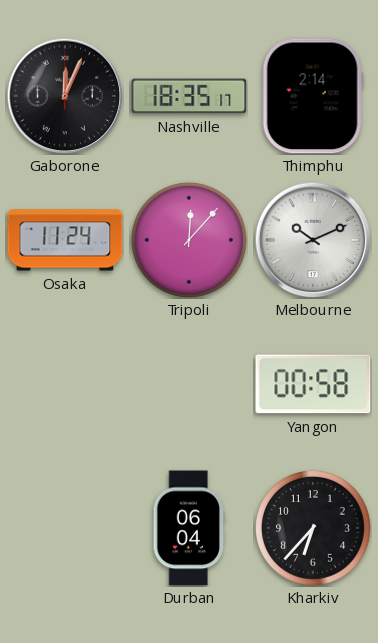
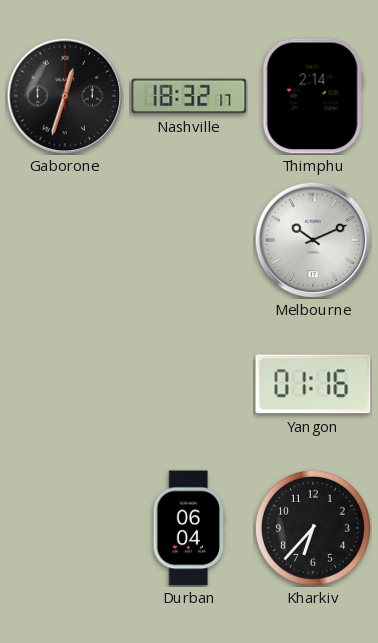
Gaborone: 12:04 -> 12:33 (65, 96)
Nashville: 18:35 -> 18:32 (189, 96)
Osaka: 11:24 -> none (65, 240)
Tripoli: 12:07 -> none (189, 240)
Yangon: 00:58 -> 01:16 (313, 384)
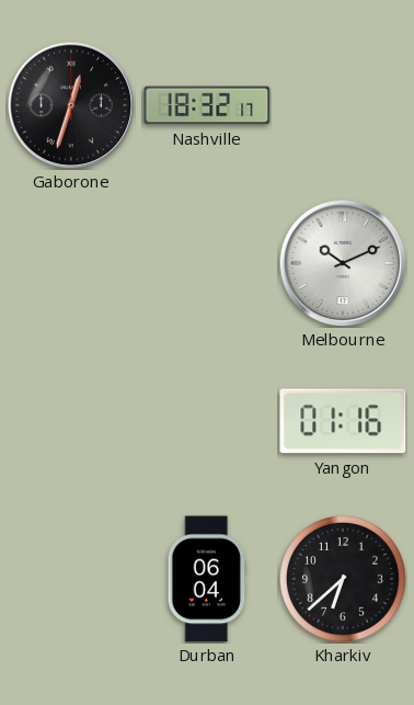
Thimphu: 2:14 -> none (313, 96)
Kharkiv: 6:37 -> 6:38 (343, 579)
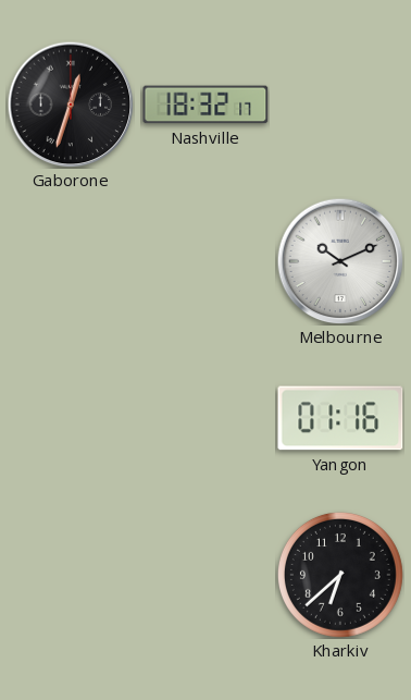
Durban: 06:04 -> none (206, 579)
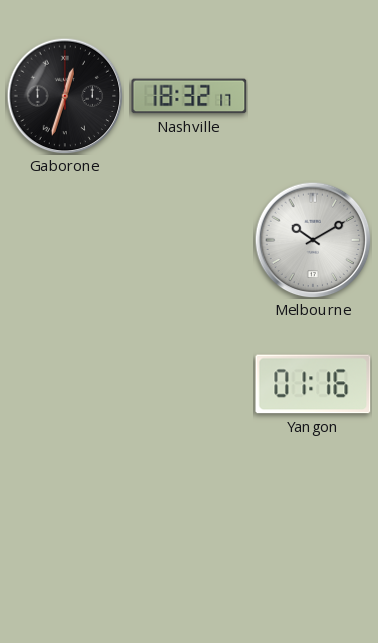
Melbourne: 10:11 -> 10:10 (313, 240)
Kharkiv: 6:38 -> none (340, 575)
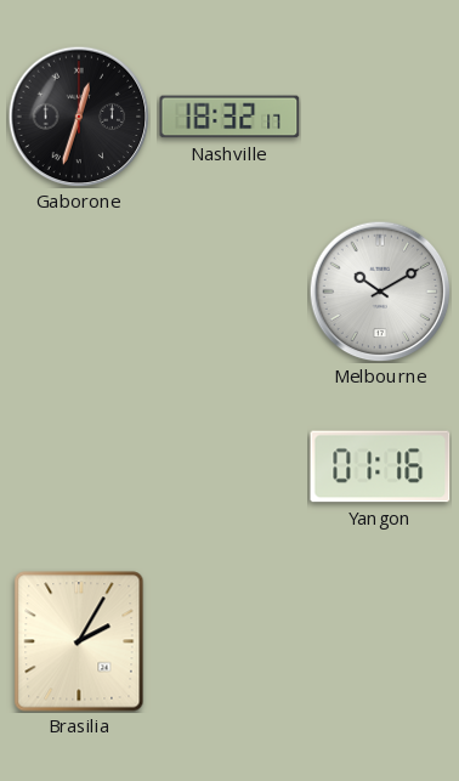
Brasilia: none -> 2:05 (79, 641)
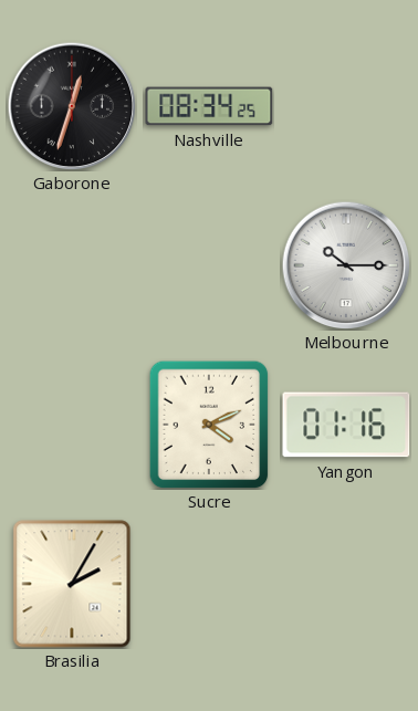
Nashville: 18:32 -> 08:34 (209, 106)
Melbourne: 10:10 -> 10:15 (346, 265)
Sucre: none -> 4:11 (209, 425)
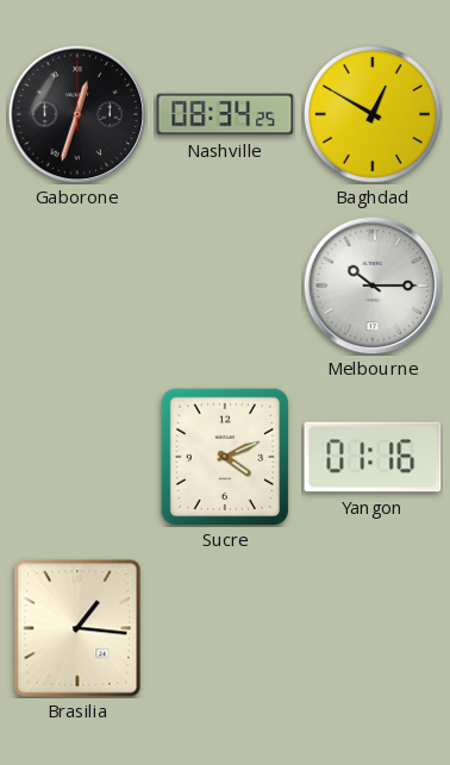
Baghdad: none -> 12:50 (373, 114)
Brasilia: 2:05 -> 1:16 (77, 628)
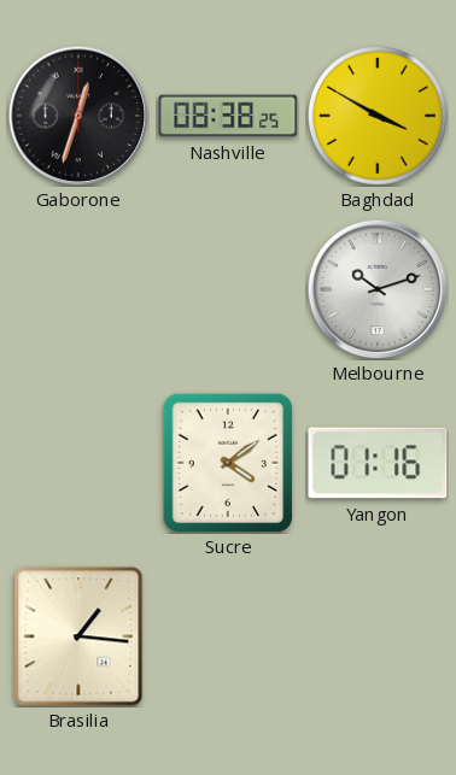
Nashville: 08:34 -> 08:38 (228, 116)
Baghdad: 12:50 -> 3:50 (378, 116)
Melbourne: 10:15 -> 10:12 (378, 289)
Sucre: 4:11 -> 4:09 (228, 463)
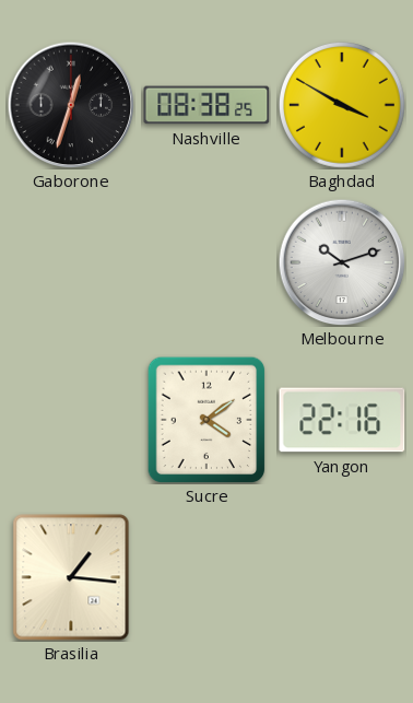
Yangon: 01:16 -> 22:16 (342, 420)
